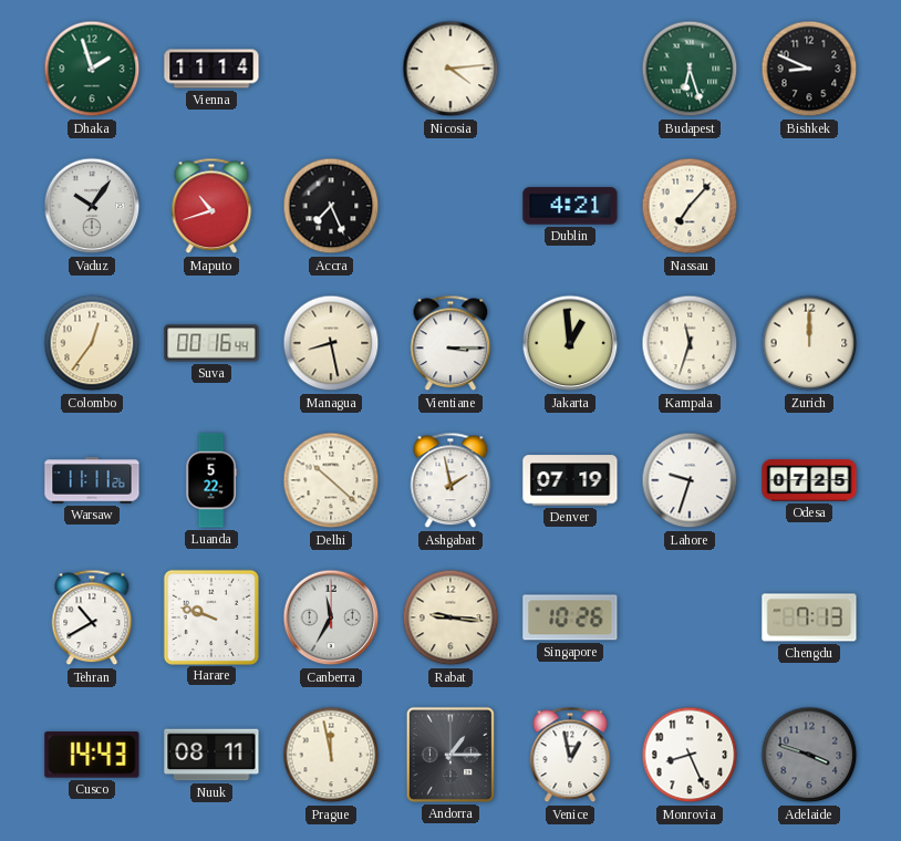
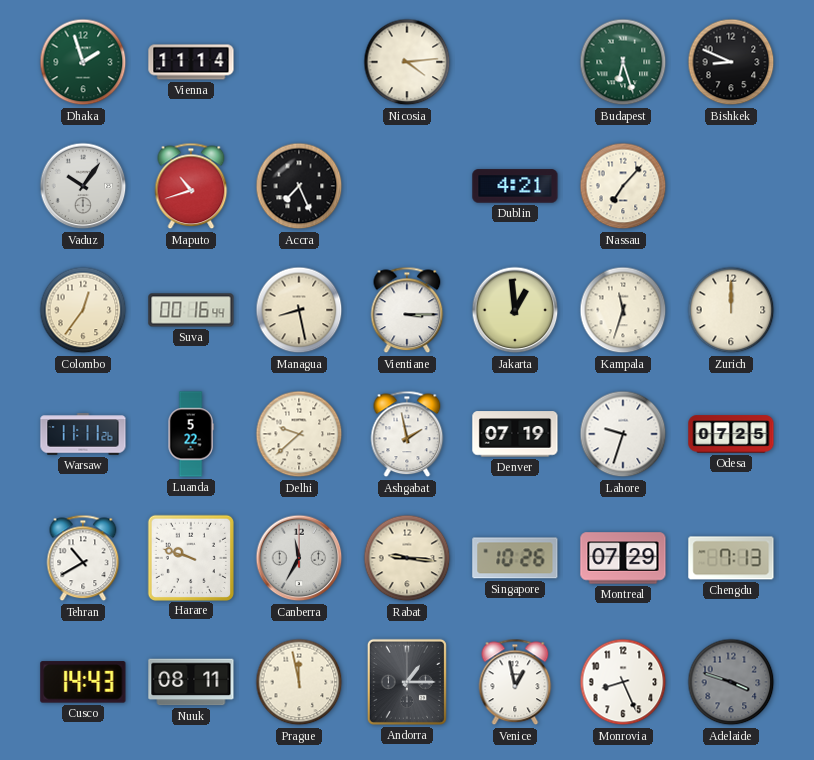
Delhi: 10:22 -> 9:38 (299, 434)
Montreal: none -> 07:29 (623, 558)
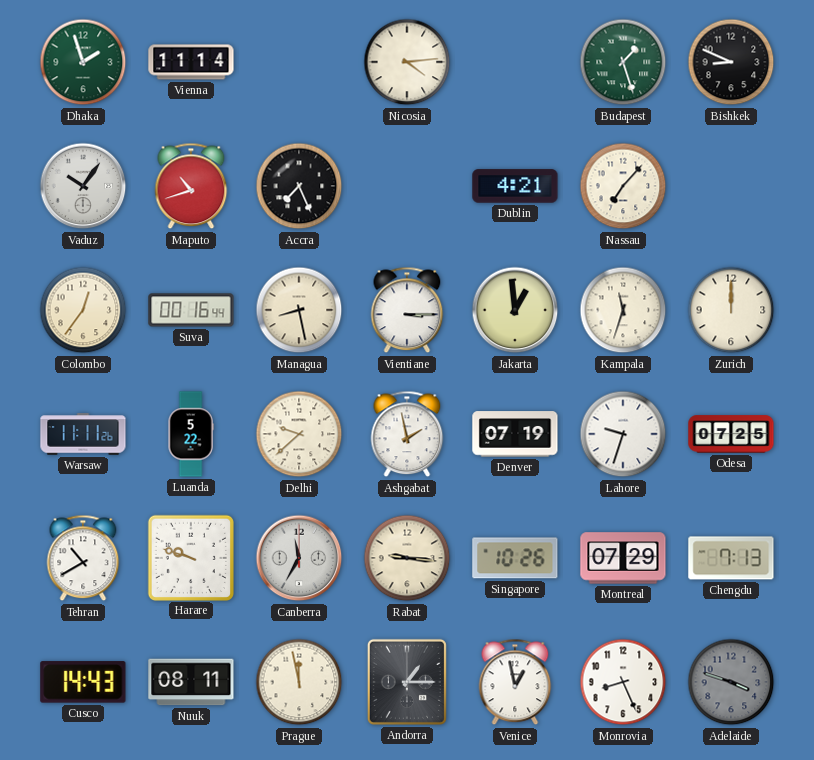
Budapest: 6:27 -> 1:27 (623, 62)
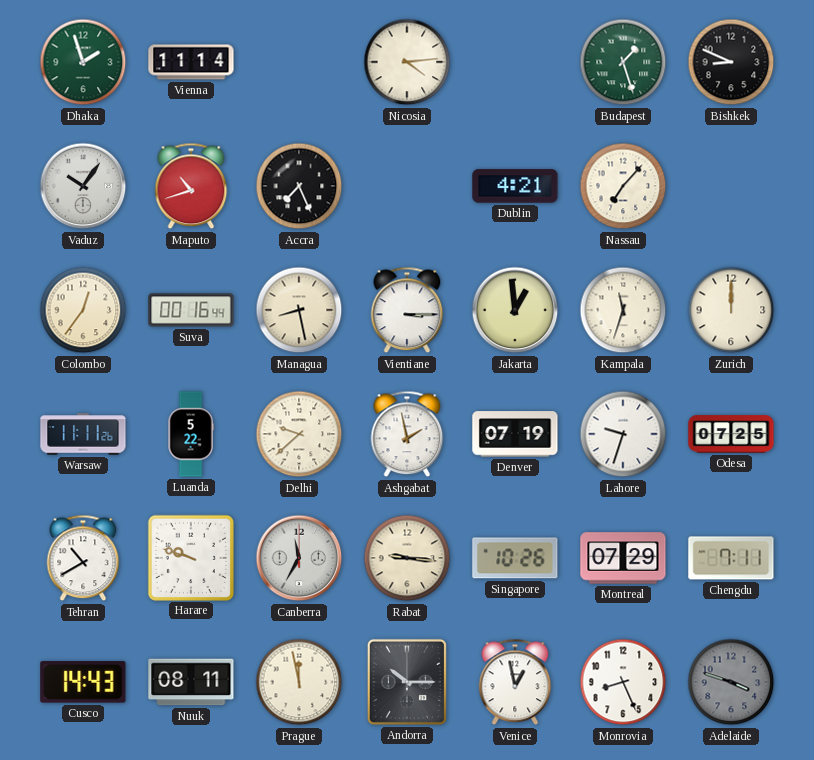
Chengdu: 7:13 -> 7:11 (731, 558)
Andorra: 1:15 -> 10:15 (407, 682)
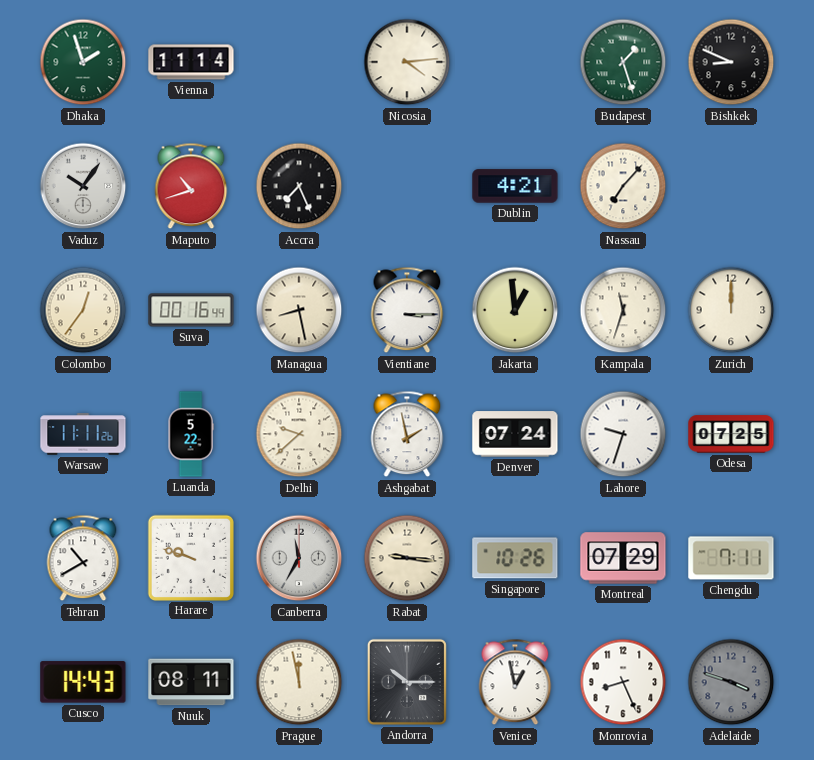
Denver: 07:19 -> 07:24 (515, 434)
